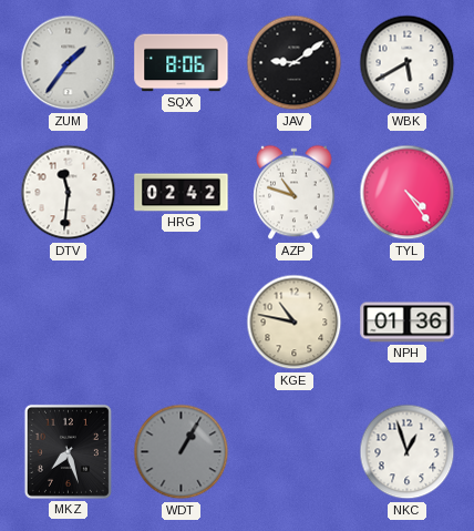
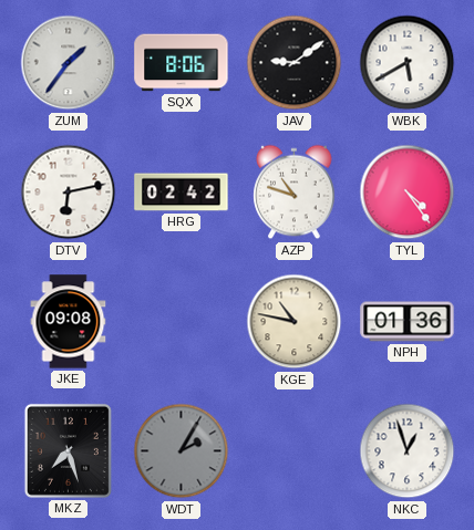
DTV: 11:31 -> 6:13 (69, 193)
JKE: none -> 09:08 (69, 322)
WDT: 1:05 -> 2:05 (182, 451)
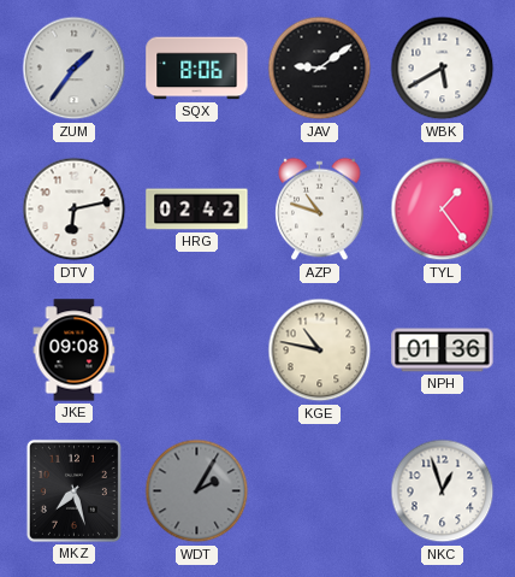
TYL: 4:24 -> 1:24 (443, 210)
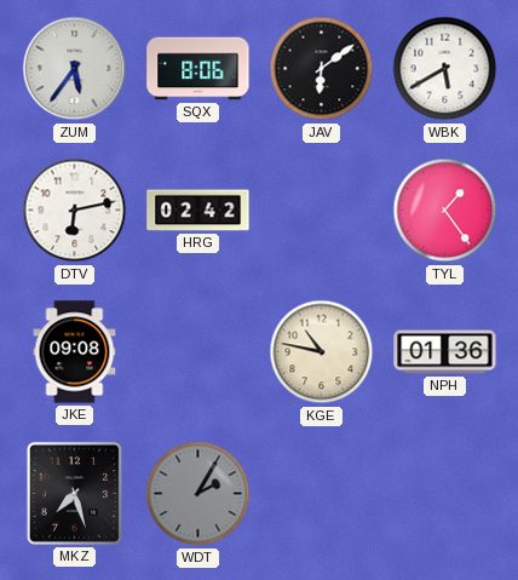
ZUM: 1:36 -> 5:36 (75, 69)
JAV: 9:09 -> 6:09 (322, 69)
AZP: 10:48 -> none (320, 210)
NKC: 12:57 -> none (443, 491)
